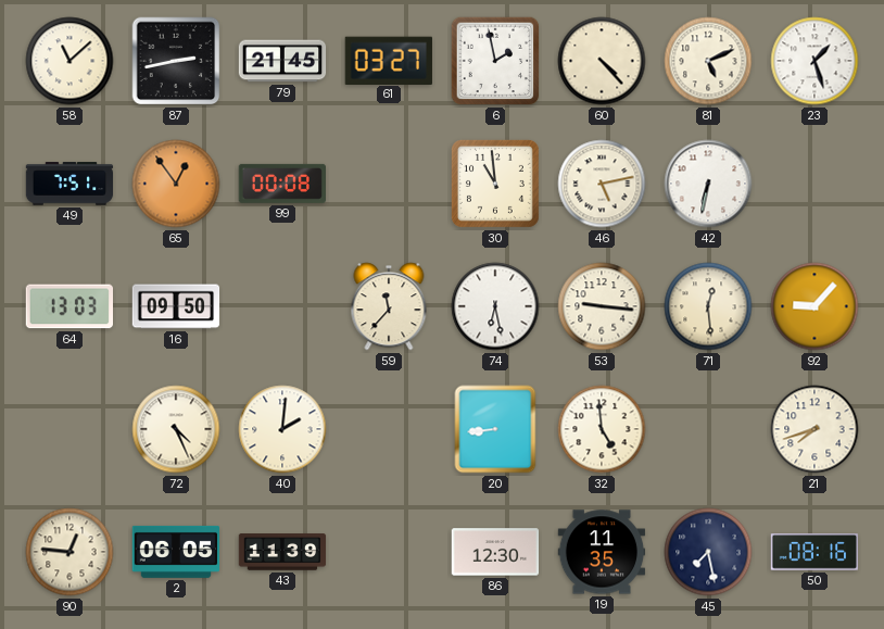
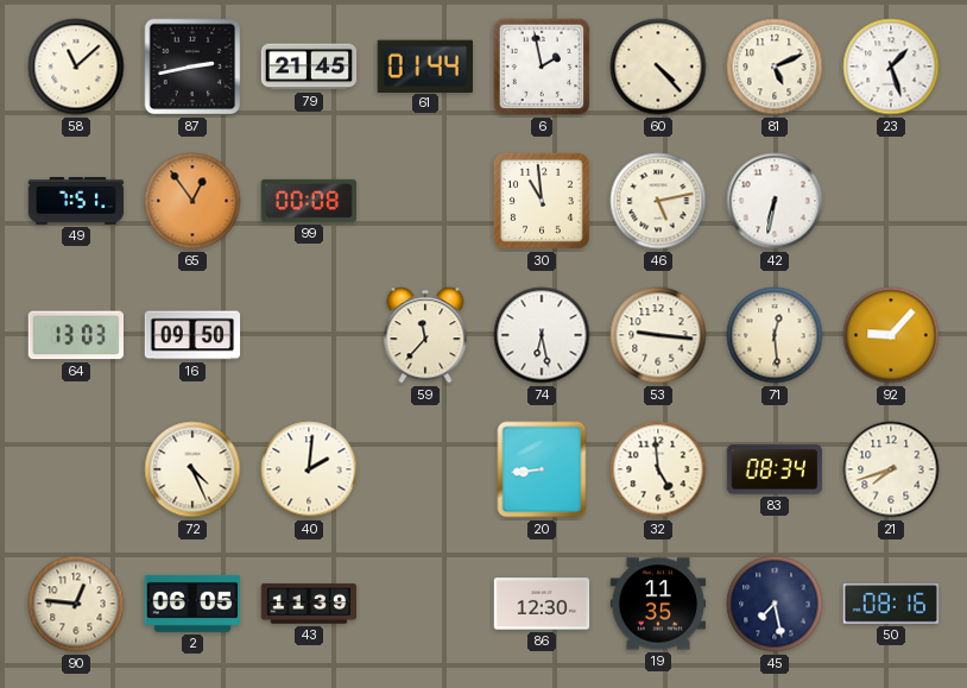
61: 03:27 -> 01:44 (425, 65)
83: none -> 08:34 (775, 469)
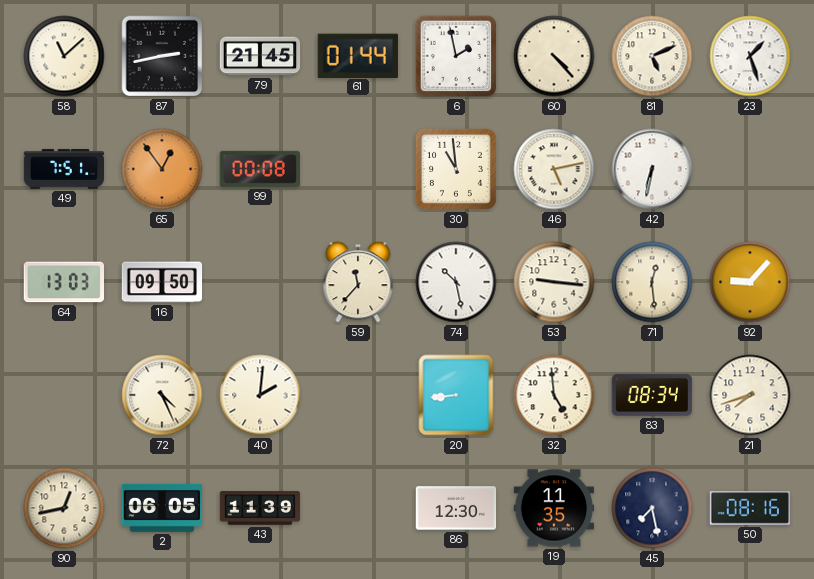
74: 6:28 -> 10:28 (456, 282)
90: 12:46 -> 12:43 (64, 508)
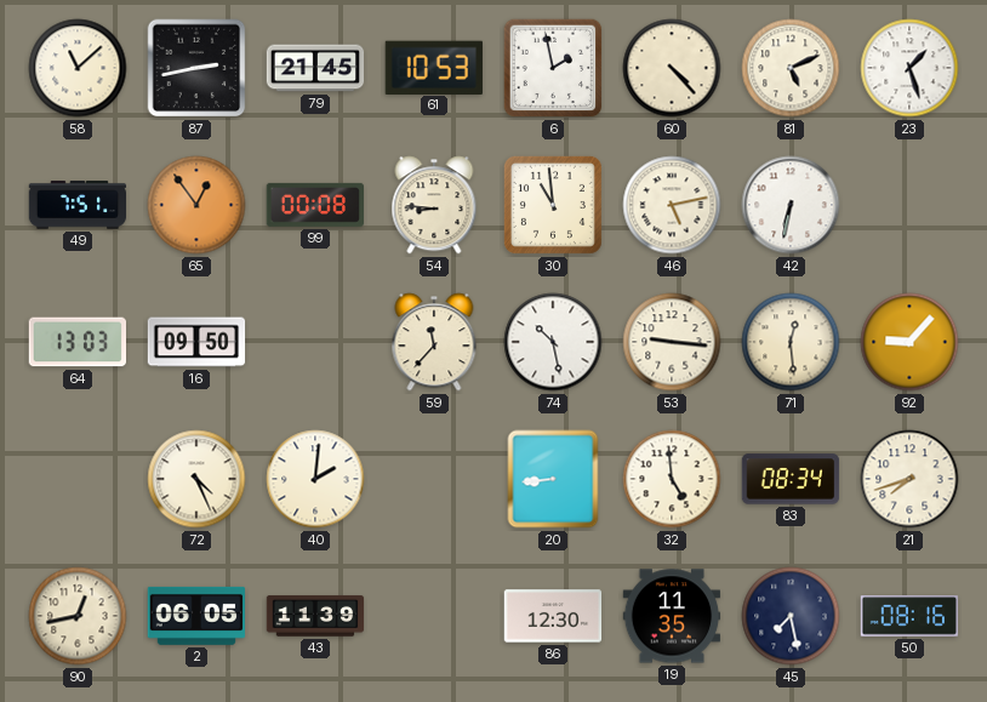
61: 01:44 -> 10:53 (434, 67)
54: none -> 8:46 (434, 205)
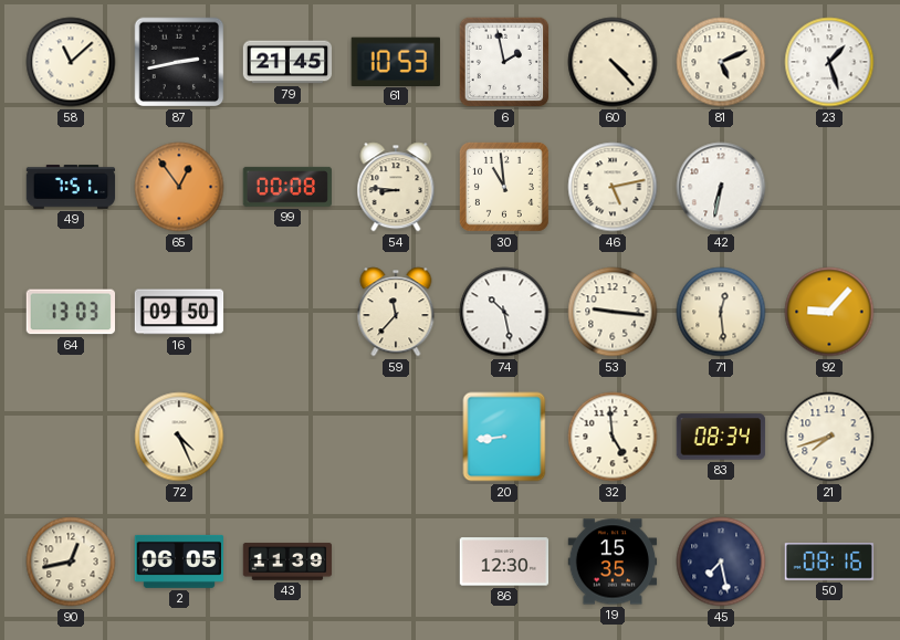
40: 2:01 -> none (315, 479)
19: 11:35 -> 15:35 (613, 562)
